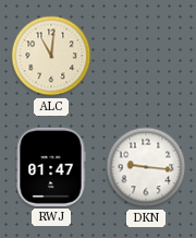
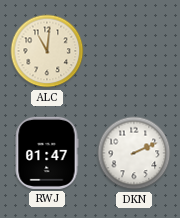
DKN: 9:16 -> 2:11 (134, 153)
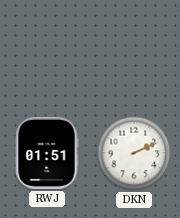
ALC: 11:01 -> none (47, 51)
RWJ: 01:47 -> 01:51 (47, 153)
